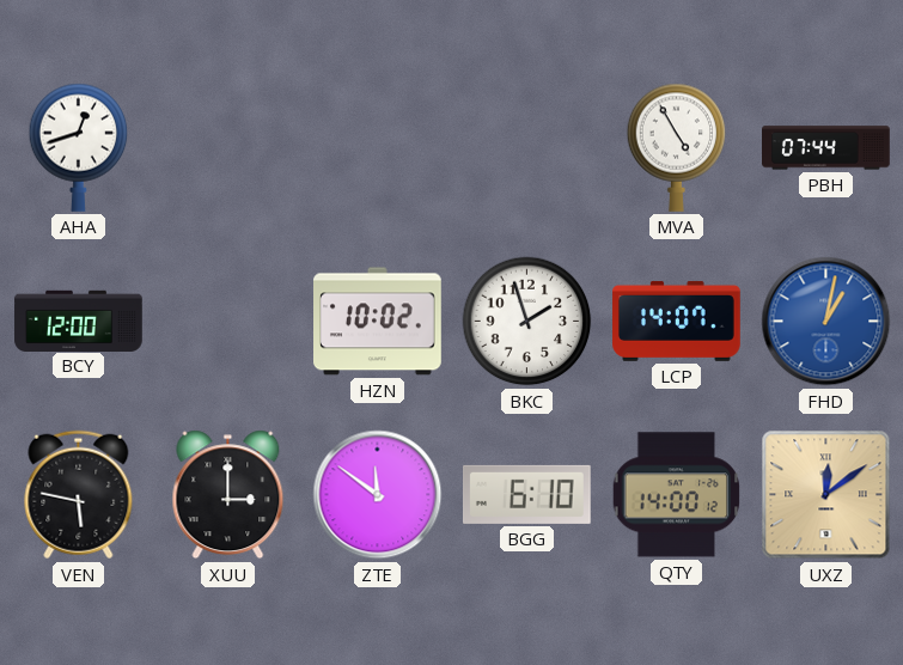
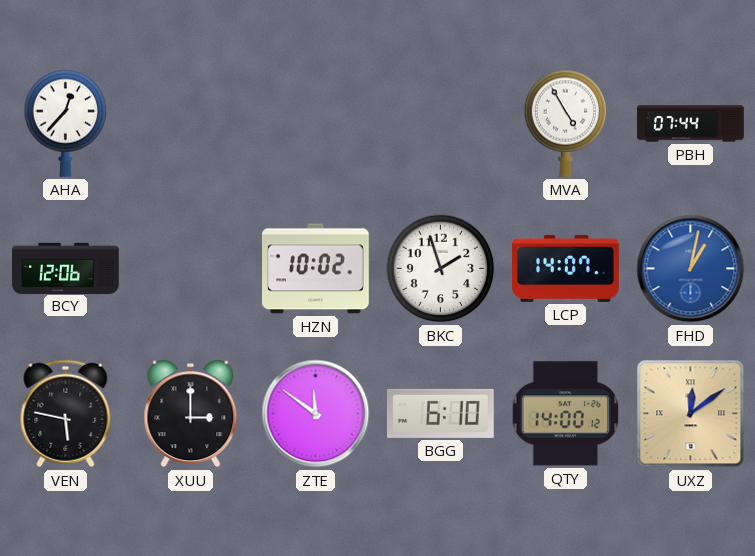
AHA: 12:42 -> 12:37 (66, 123)
BCY: 12:00 -> 12:06 (66, 268)
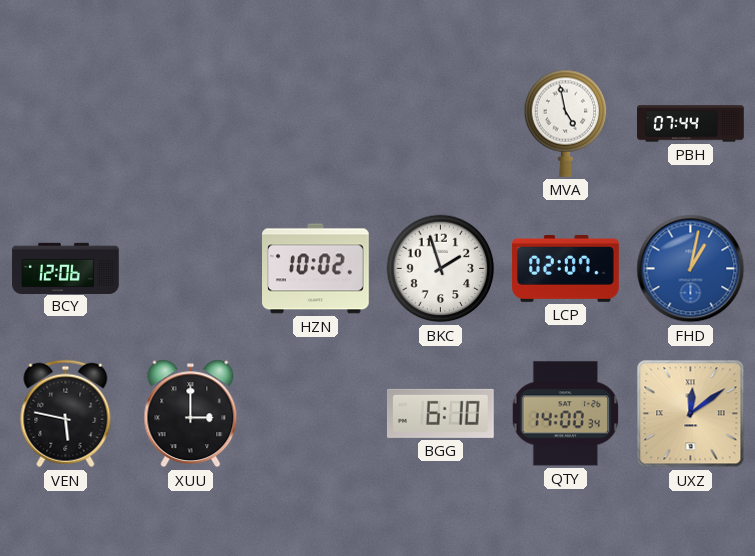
AHA: 12:37 -> none (66, 123)
MVA: 4:55 -> 4:58 (566, 123)
LCP: 14:07 -> 02:07 (566, 268)
ZTE: 11:51 -> none (316, 414)
QTY: 14:00:12 -> 14:00:34 (566, 414)
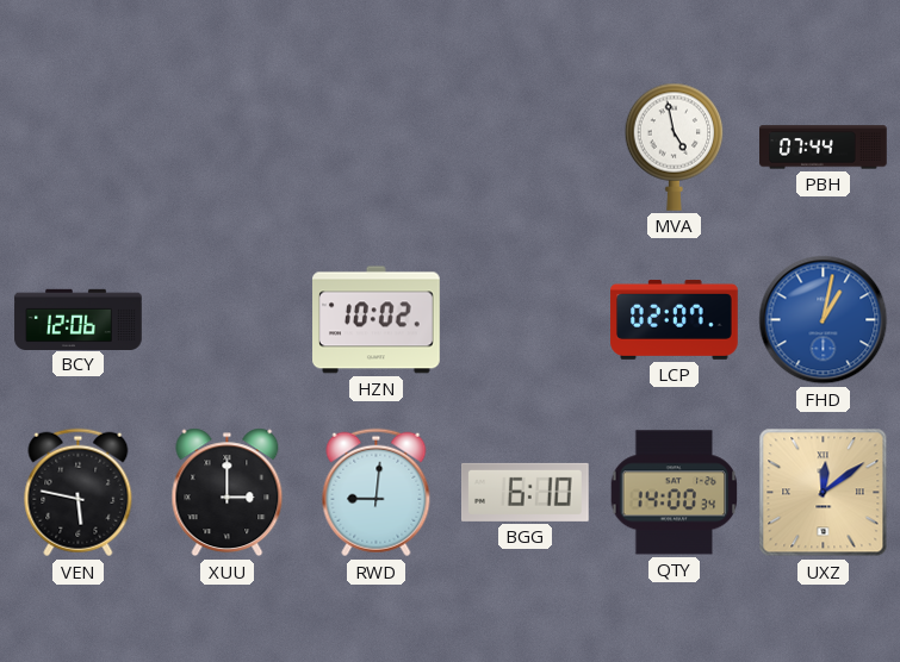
BKC: 1:57 -> none (441, 269)
RWD: none -> 9:01 (377, 493)
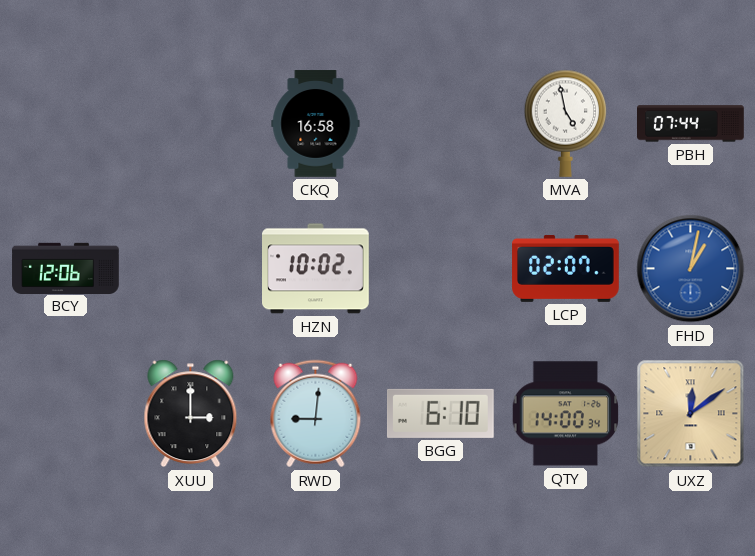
CKQ: none -> 16:58 (316, 124)
VEN: 5:47 -> none (79, 493)
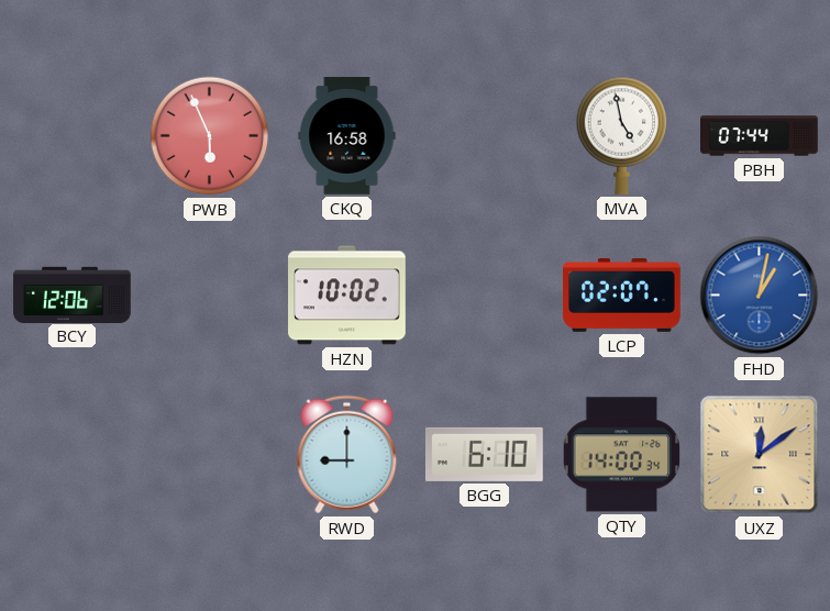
PWB: none -> 5:56 (210, 136)
XUU: 3:00 -> none (191, 414)
RWD: 9:01 -> 9:00 (347, 455)
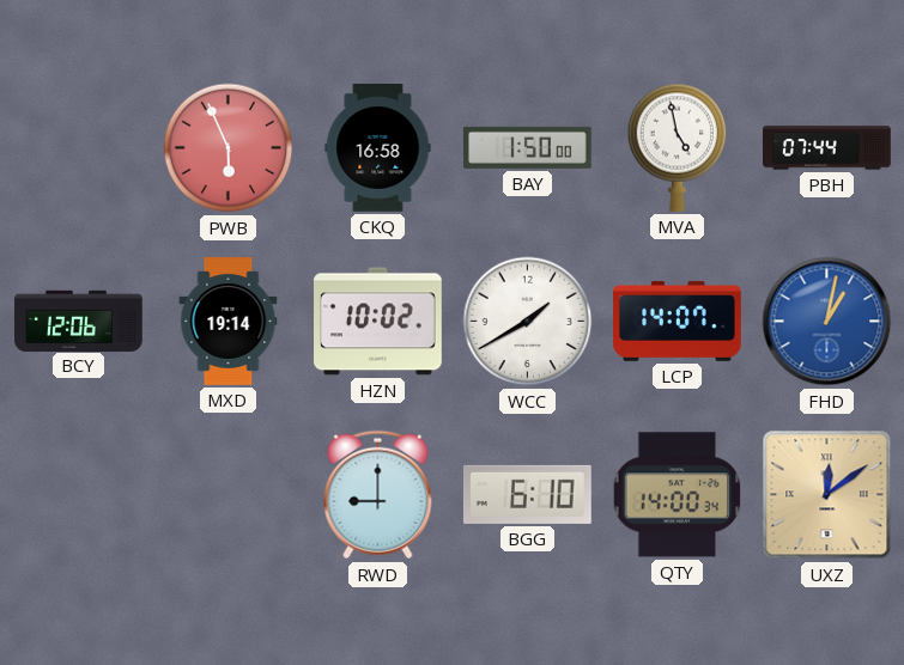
BAY: none -> 1:50 (528, 147)
MXD: none -> 19:14 (229, 322)
WCC: none -> 1:40 (528, 322)
LCP: 02:07 -> 14:07 (678, 321)
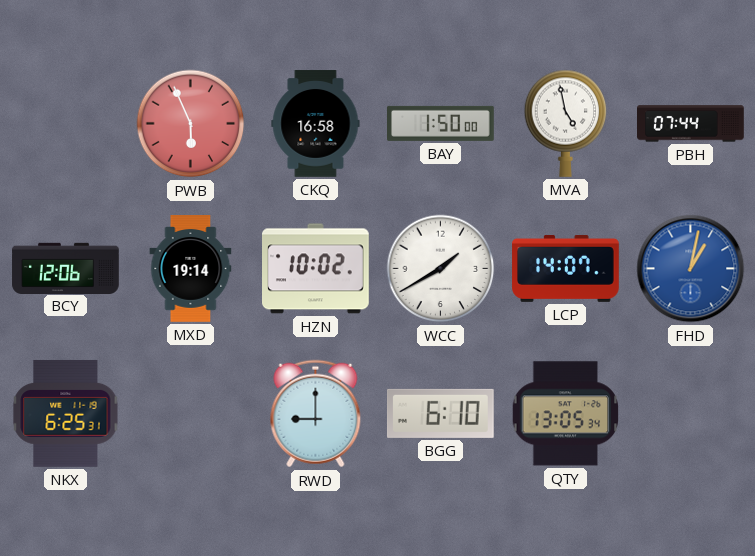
NKX: none -> 6:25 (66, 413)
QTY: 14:00 -> 13:05 (566, 414)
UXZ: 12:09 -> none (827, 495)
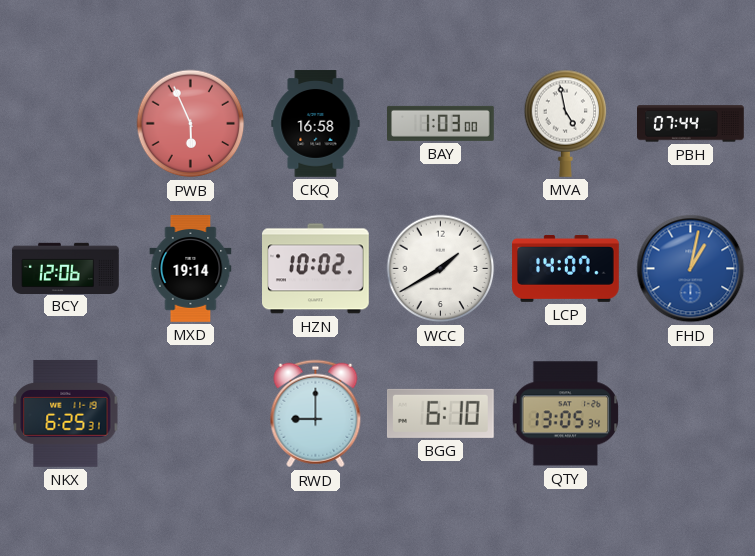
BAY: 1:50 -> 1:03 (441, 123)
